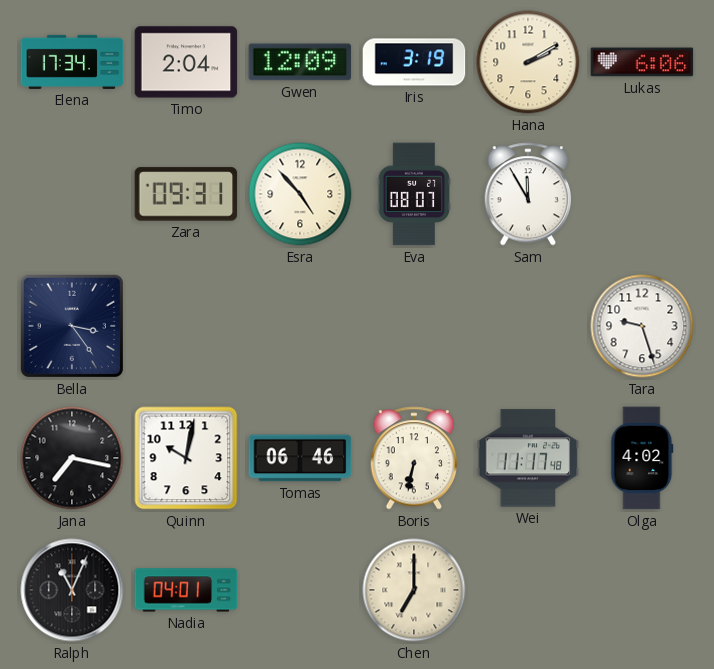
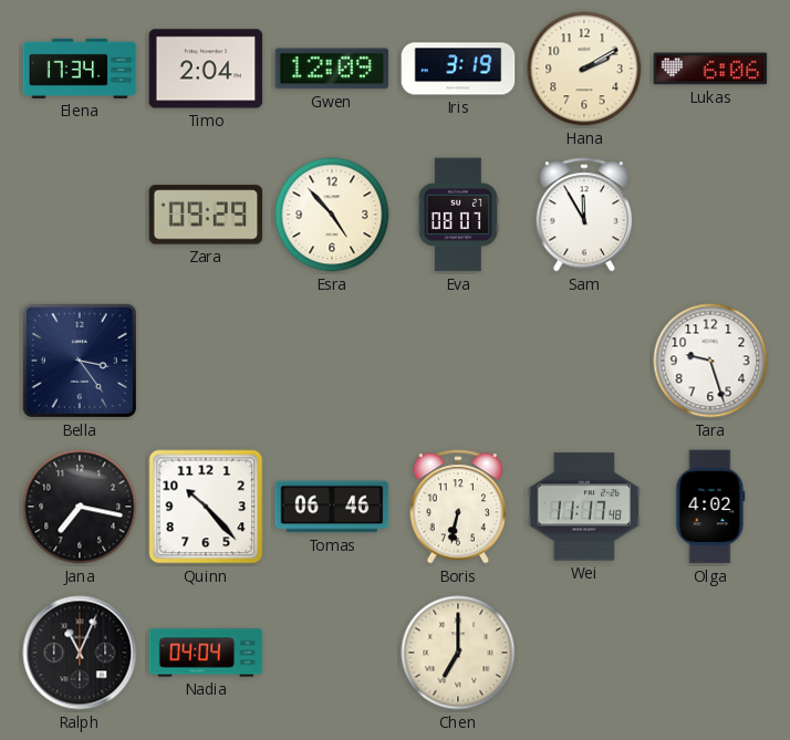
Zara: 09:31 -> 09:29 (206, 215)
Quinn: 10:02 -> 10:23 (206, 507)
Nadia: 04:01 -> 04:04 (206, 653)
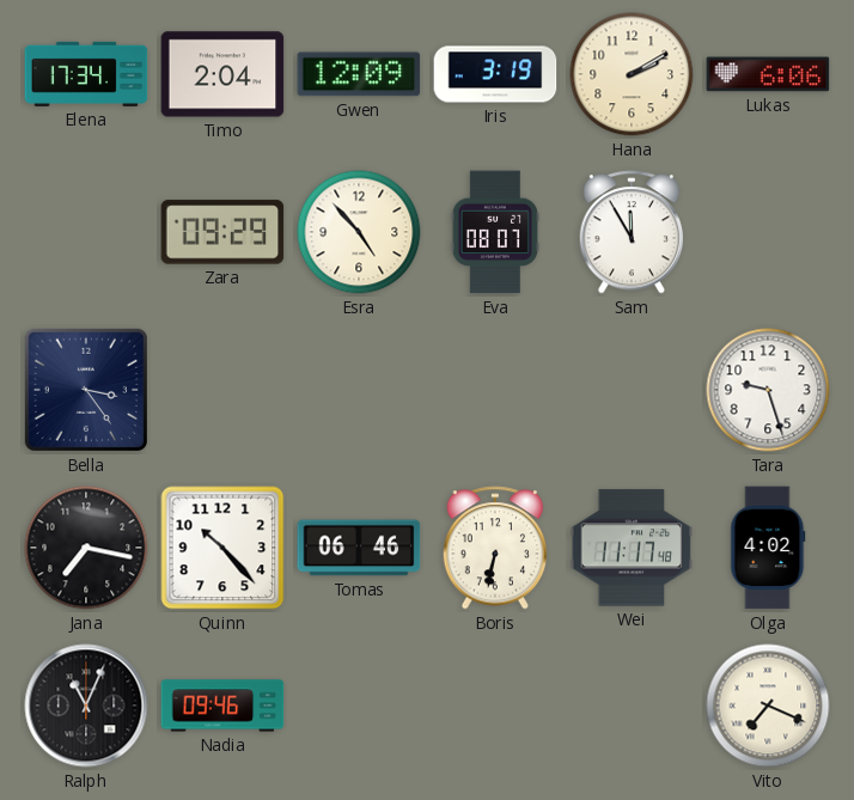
Nadia: 04:04 -> 09:46 (222, 706)
Chen: 7:00 -> none (458, 653)
Vito: none -> 7:19 (768, 706)
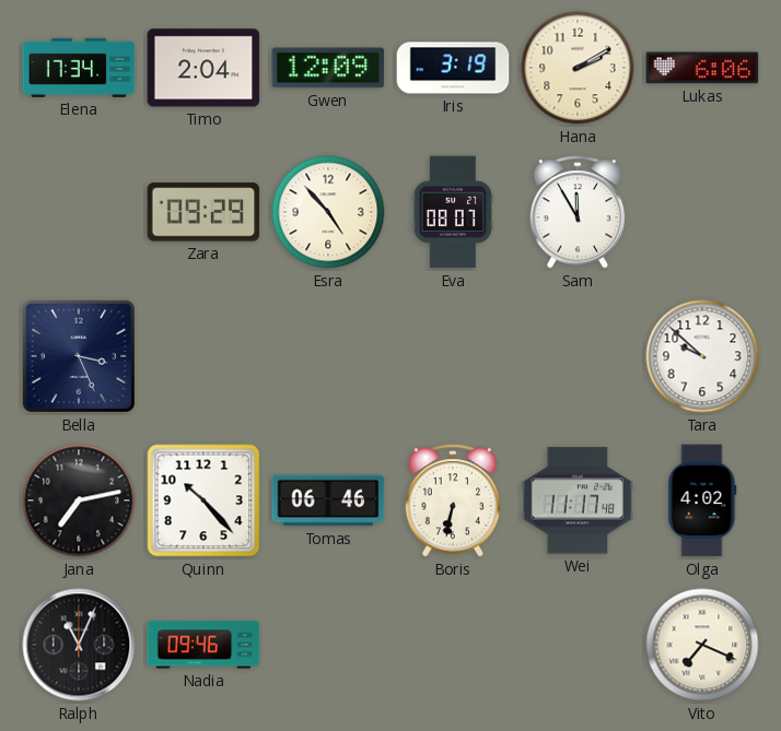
Bella: 3:24 -> 3:26 (79, 356)
Tara: 9:27 -> 9:52 (702, 356)
Jana: 7:17 -> 7:13 (79, 500)
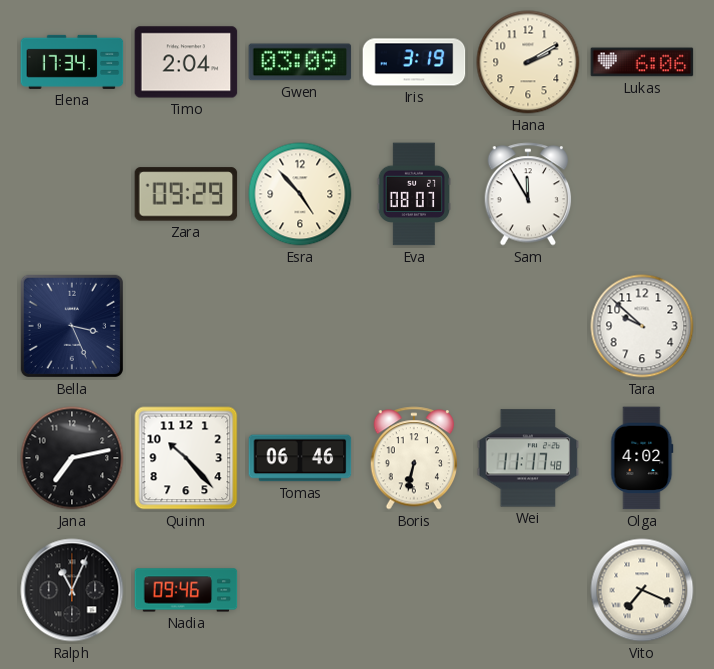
Gwen: 12:09 -> 03:09 (300, 62)
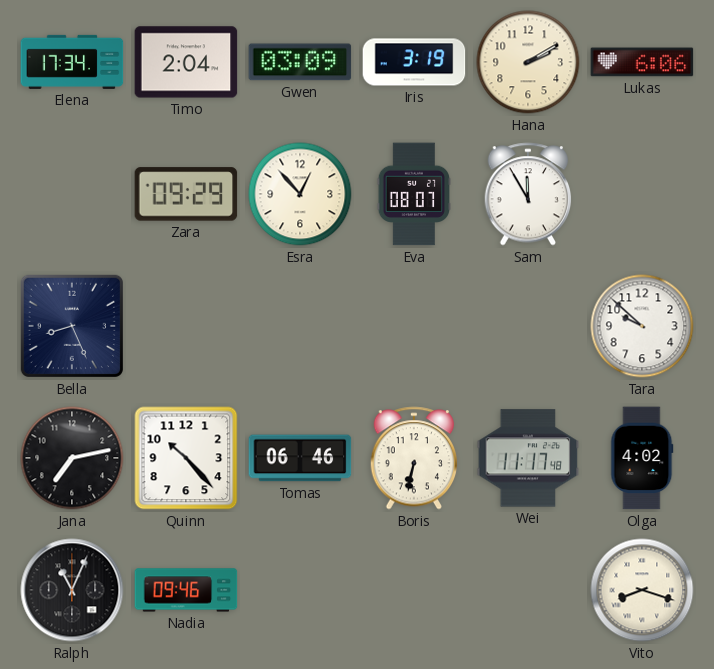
Esra: 4:53 -> 12:53 (300, 194)
Bella: 3:26 -> 8:26 (72, 326)
Vito: 7:19 -> 8:18 (642, 590)
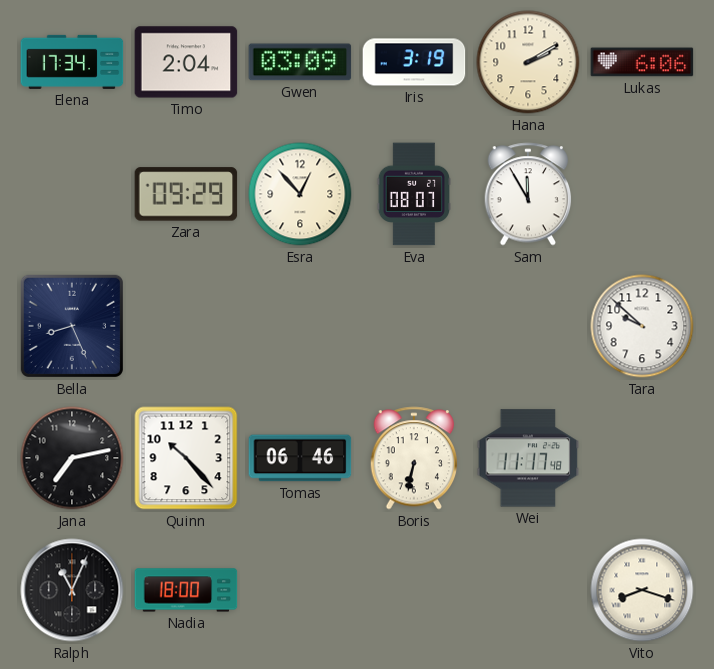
Olga: 4:02 -> none (642, 458)
Nadia: 09:46 -> 18:00 (186, 590)
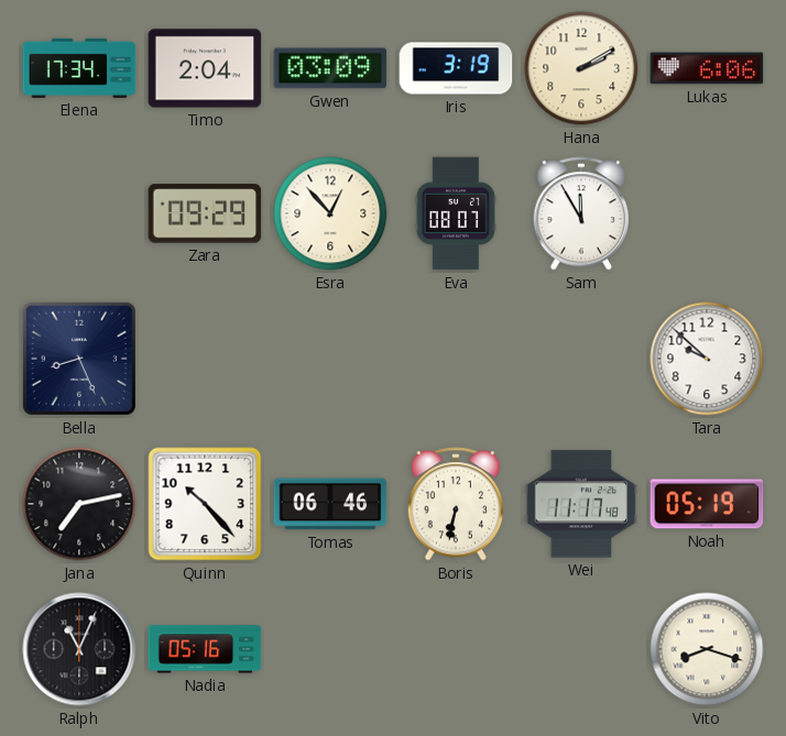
Noah: none -> 05:19 (707, 504)
Nadia: 18:00 -> 05:16 (205, 649)
